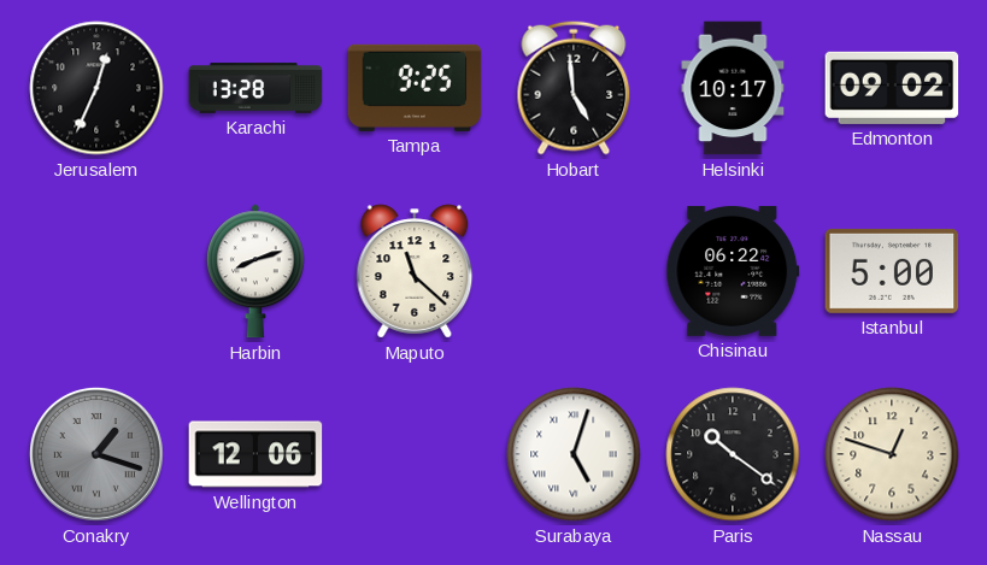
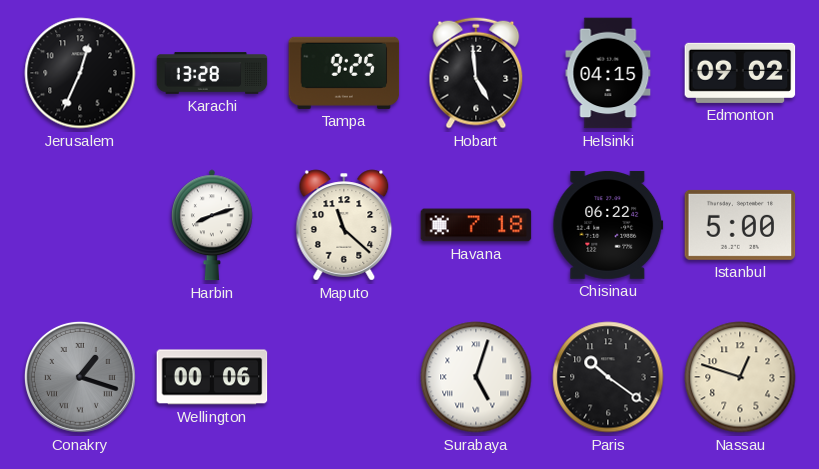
Helsinki: 10:17 -> 04:15 (608, 73)
Havana: none -> 7:18 (476, 225)
Wellington: 12:06 -> 00:06 (212, 377)
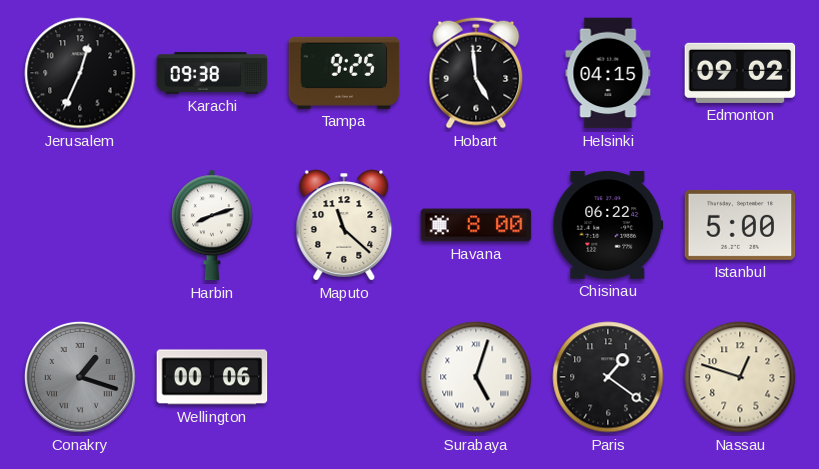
Karachi: 13:28 -> 09:38 (212, 73)
Havana: 7:18 -> 8:00 (476, 225)
Paris: 10:21 -> 1:21 (608, 377)
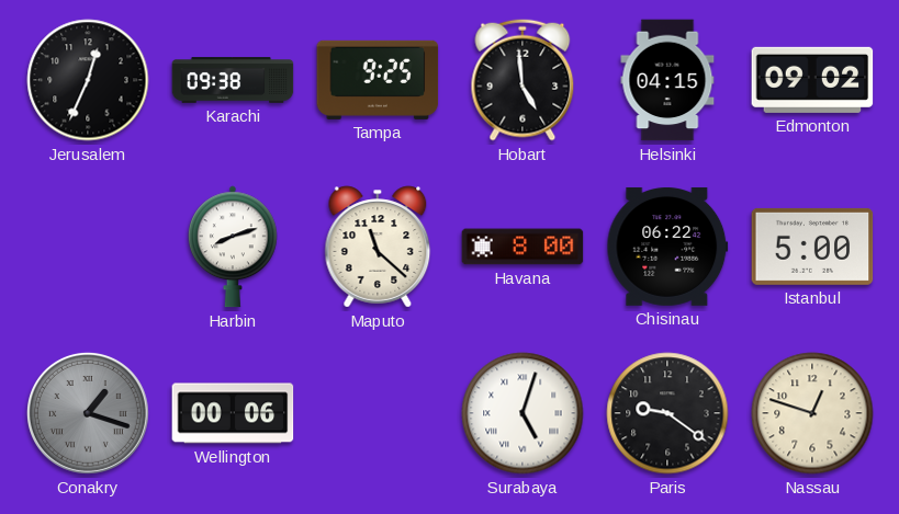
Paris: 1:21 -> 9:21 (667, 413)
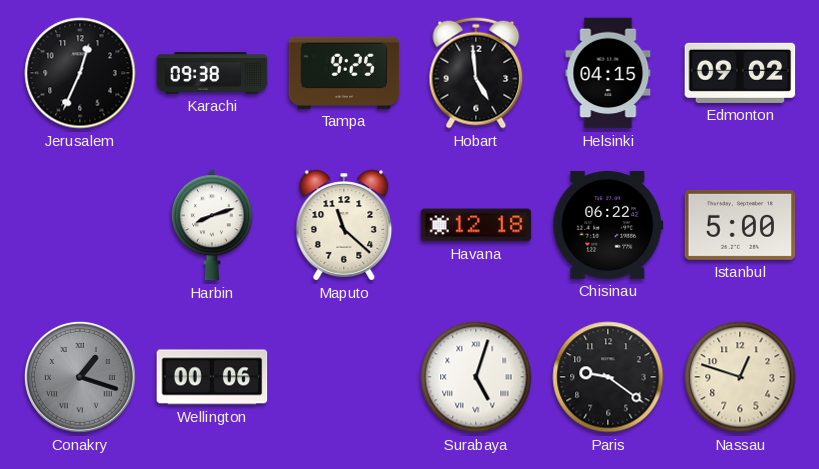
Havana: 8:00 -> 12:18 (476, 225)
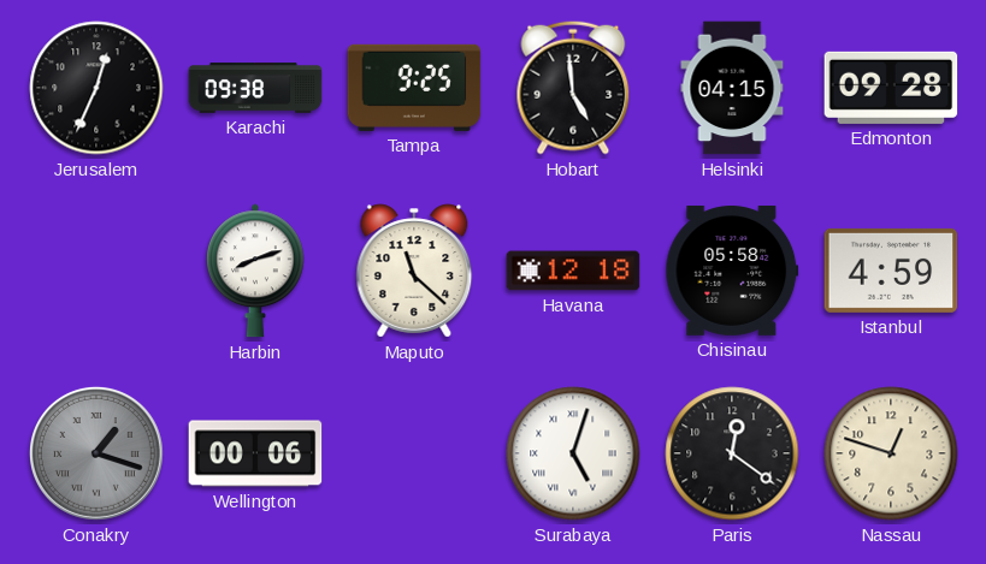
Edmonton: 09:02 -> 09:28 (891, 88)
Chisinau: 06:22 -> 05:58 (732, 271)
Istanbul: 5:00 -> 4:59 (891, 271)
Paris: 9:21 -> 12:21 (732, 453)
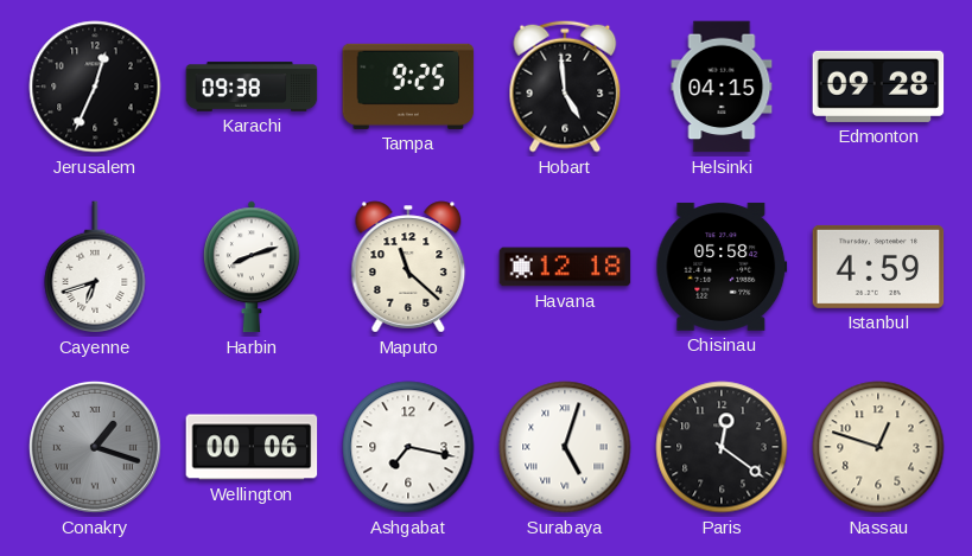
Cayenne: none -> 6:42 (95, 267)
Ashgabat: none -> 7:17 (408, 447)
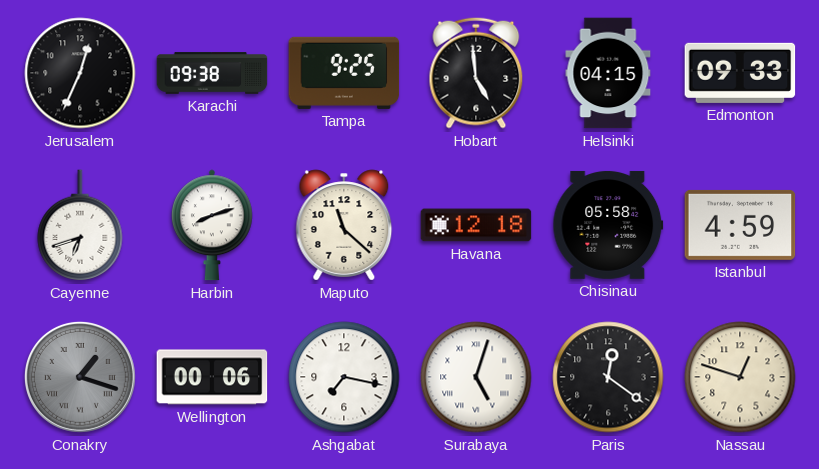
Edmonton: 09:28 -> 09:33 (740, 73)
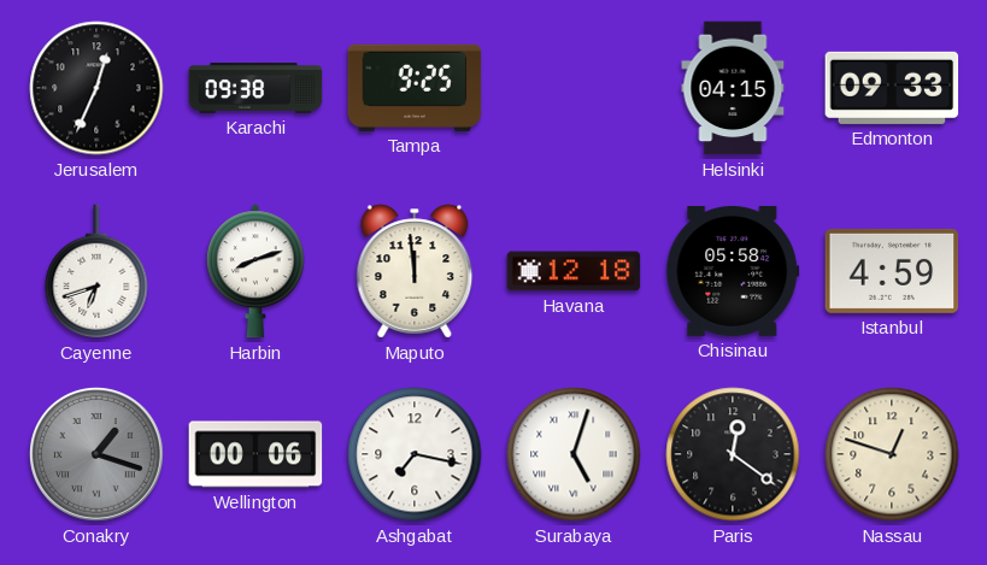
Hobart: 4:59 -> none (476, 73)
Maputo: 11:22 -> 11:59 (415, 271)
